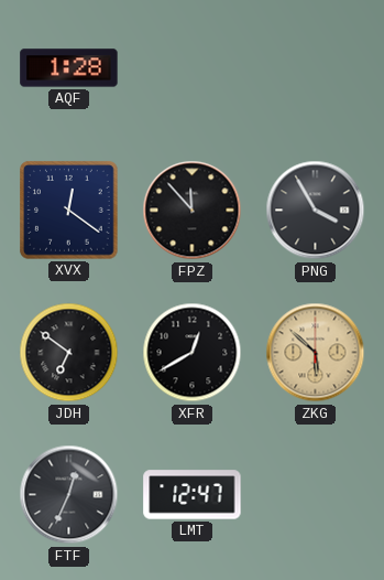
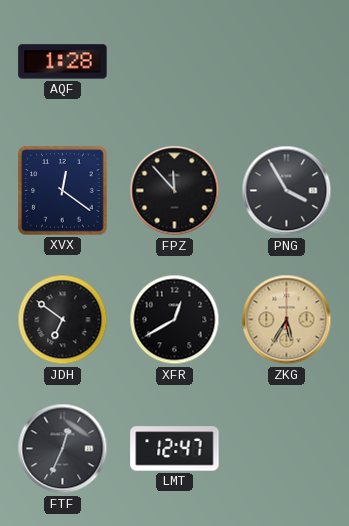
ZKG: 5:52 -> 5:35 (287, 320)
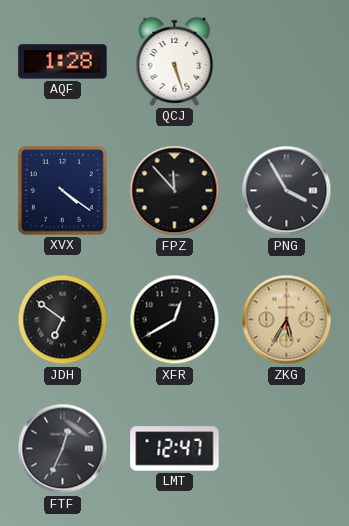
QCJ: none -> 5:27 (175, 61)
XVX: 12:21 -> 4:21 (63, 191)
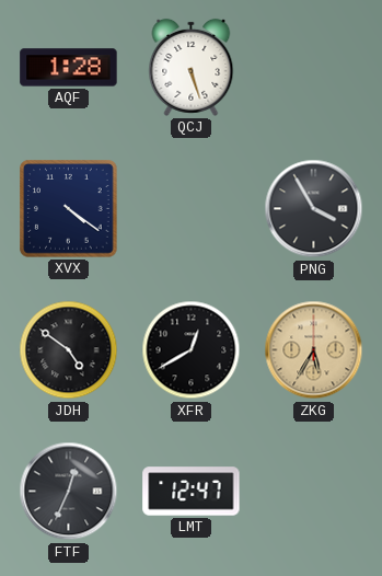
FPZ: 11:53 -> none (175, 191)
JDH: 6:51 -> 4:51 (69, 350)
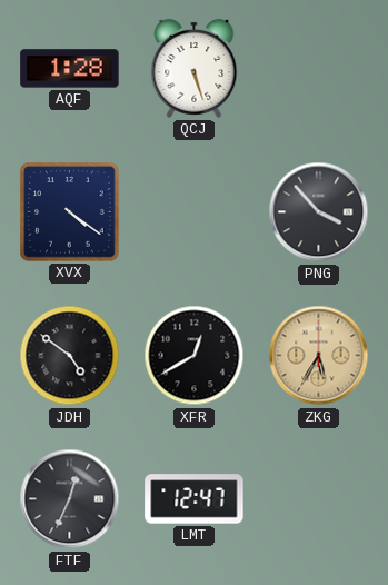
PNG: 3:55 -> 3:53 (319, 212)
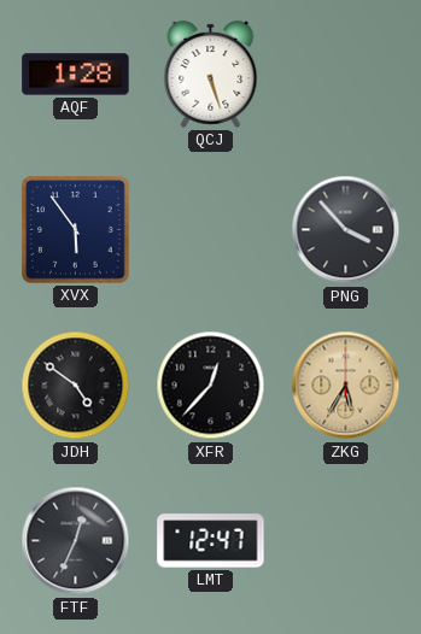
XVX: 4:21 -> 5:54 (76, 230)
XFR: 12:40 -> 12:37 (211, 386)
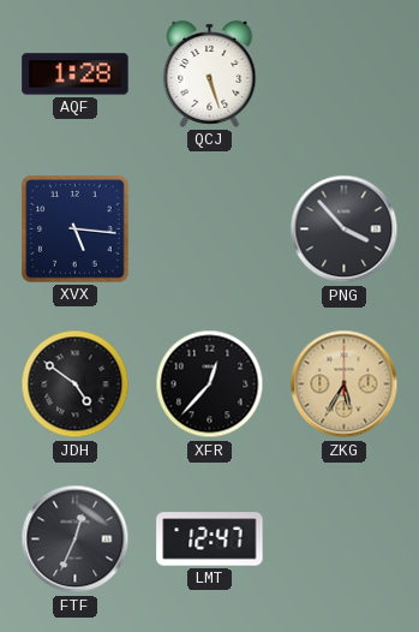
XVX: 5:54 -> 5:16 (76, 229)
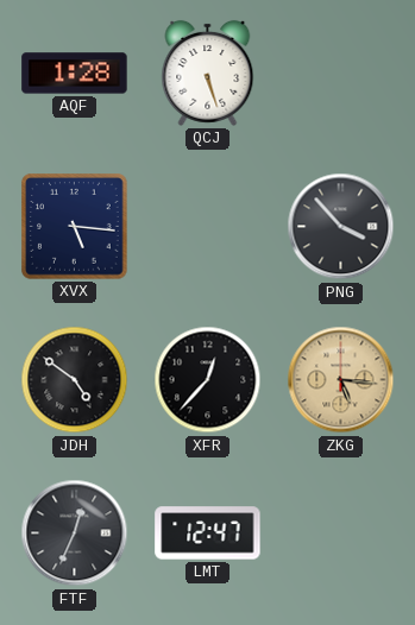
ZKG: 5:35 -> 5:16 (341, 380)
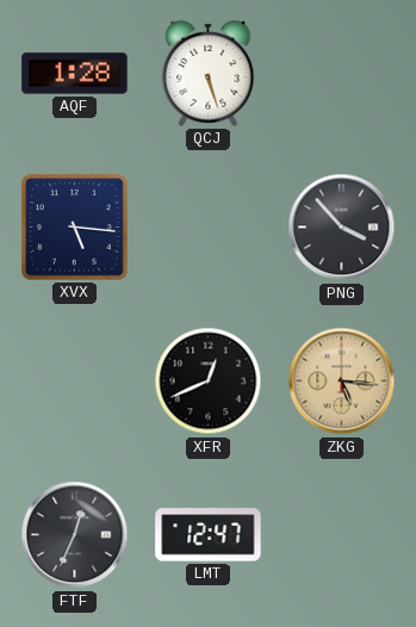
JDH: 4:51 -> none (75, 380)
XFR: 12:37 -> 12:41 (209, 381)
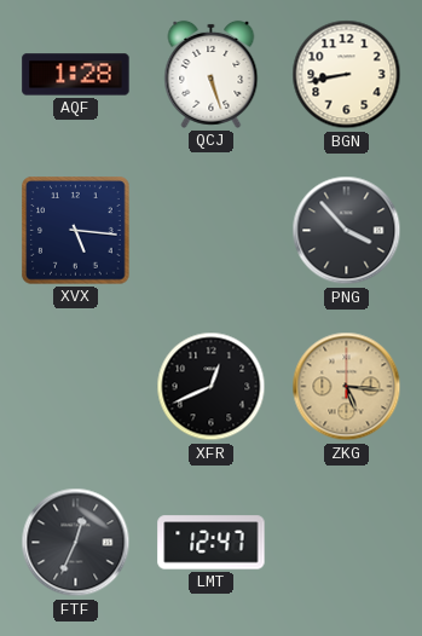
BGN: none -> 8:43 (347, 75)
